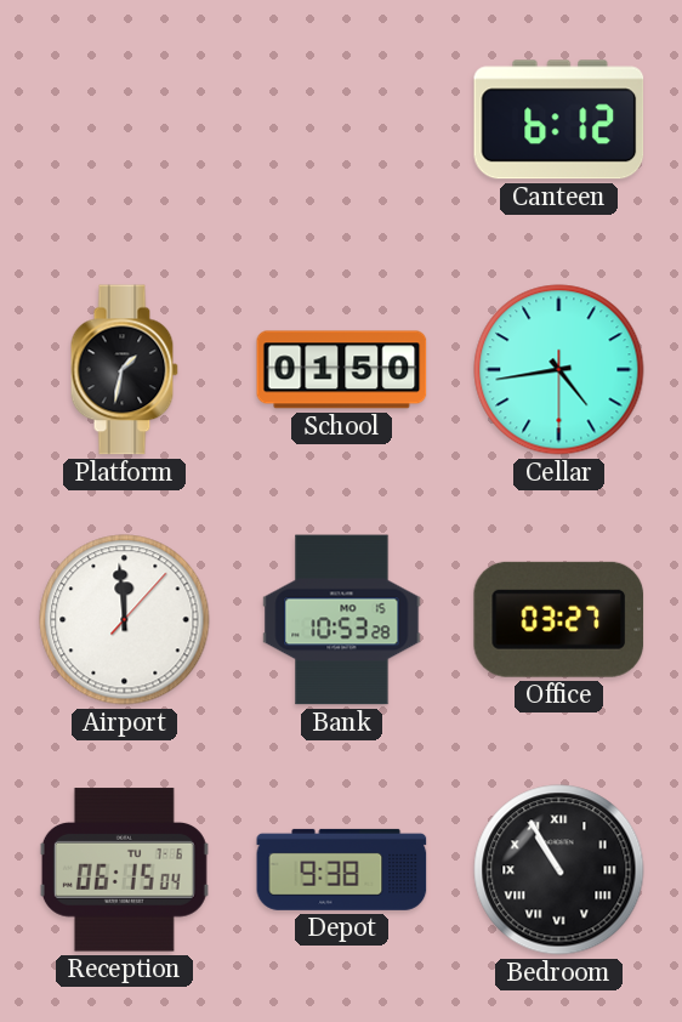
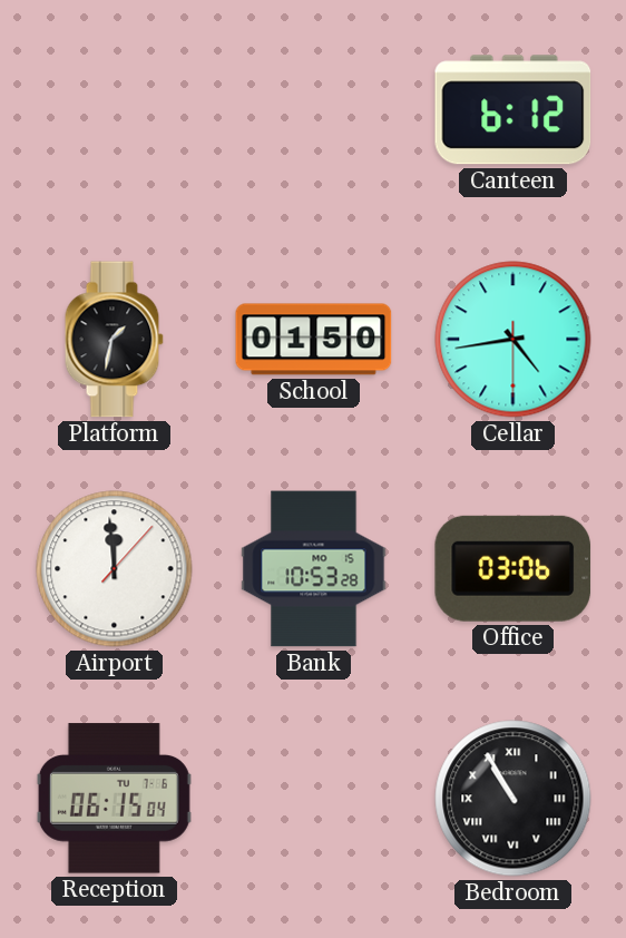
Office: 03:27 -> 03:06 (513, 568)
Depot: 9:38 -> none (342, 869)
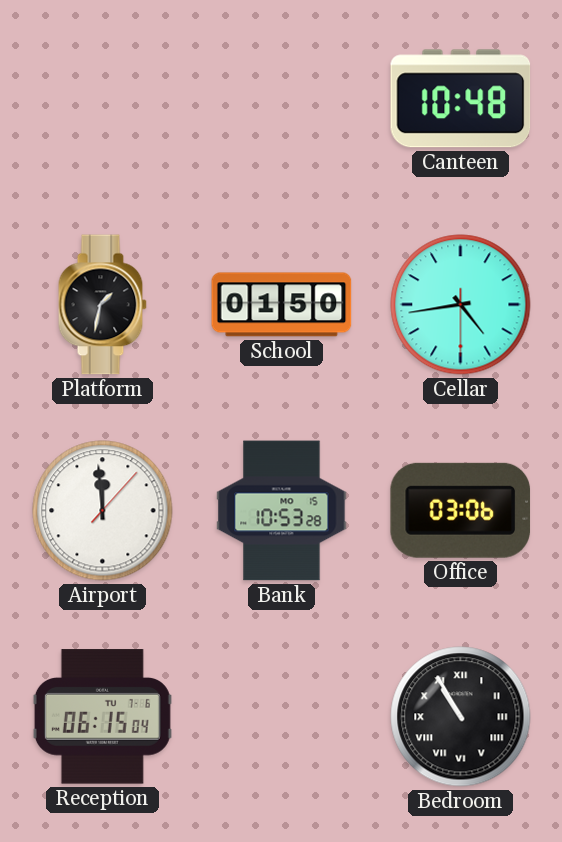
Canteen: 6:12 -> 10:48 (461, 99)
